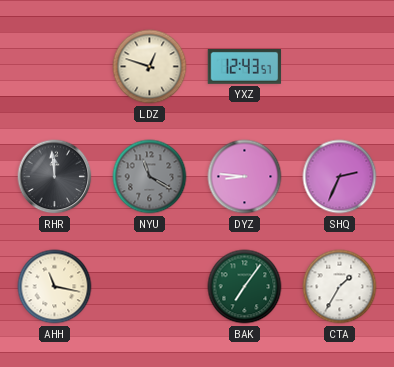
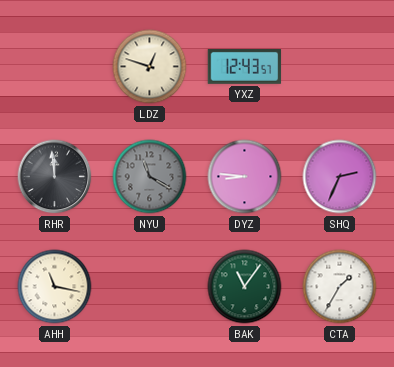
BAK: 7:06 -> 11:06 (245, 287)
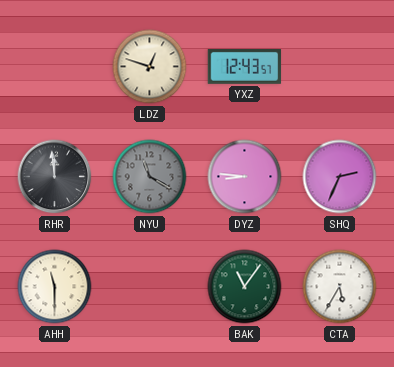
AHH: 11:17 -> 11:30 (55, 287)
CTA: 1:35 -> 5:35 (340, 287)
